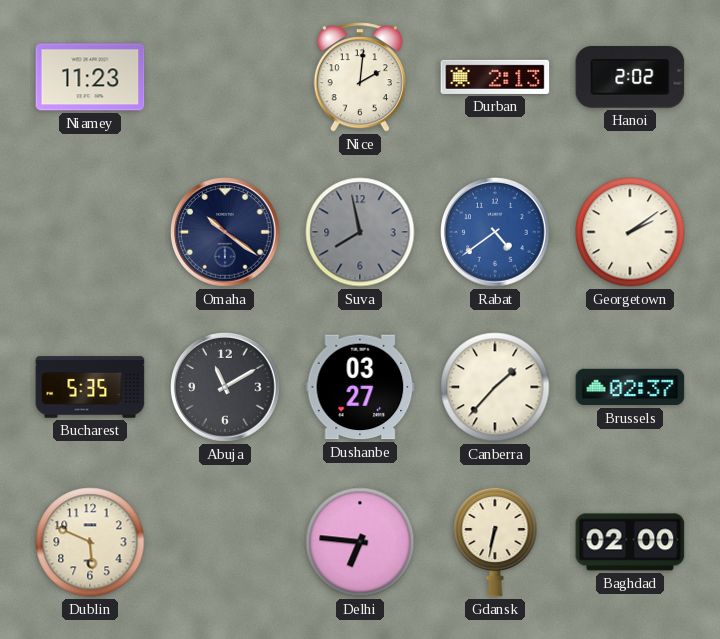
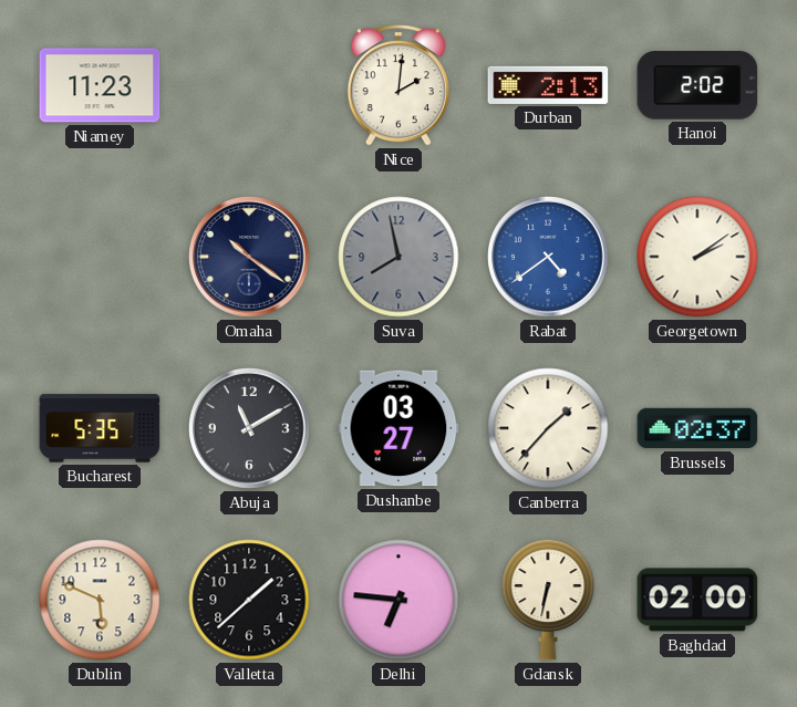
Valletta: none -> 1:38 (249, 600)
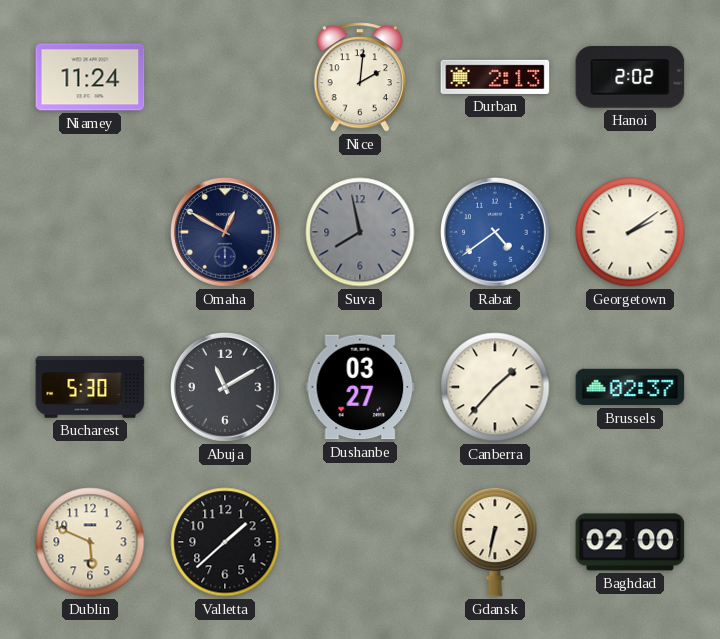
Niamey: 11:23 -> 11:24 (90, 77)
Omaha: 10:21 -> 12:50 (226, 233)
Bucharest: 5:35 -> 5:30 (90, 387)
Delhi: 6:46 -> none (398, 600)
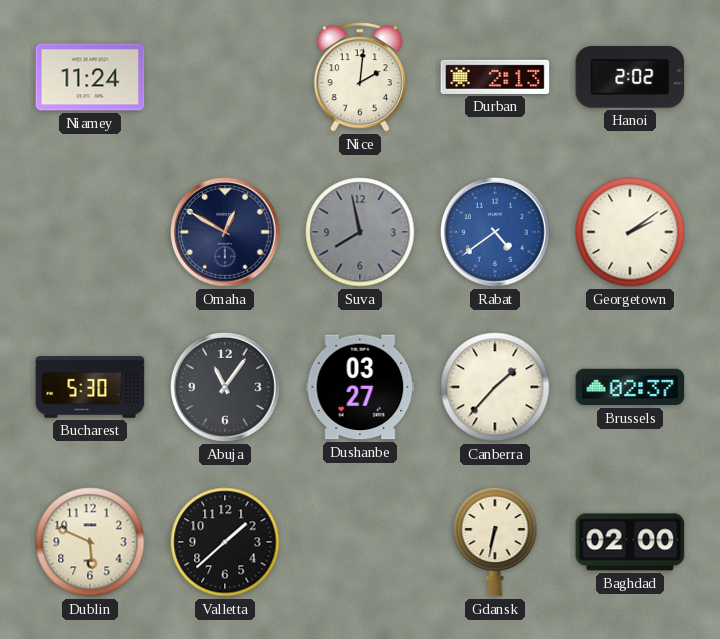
Abuja: 11:10 -> 11:06 (226, 388)
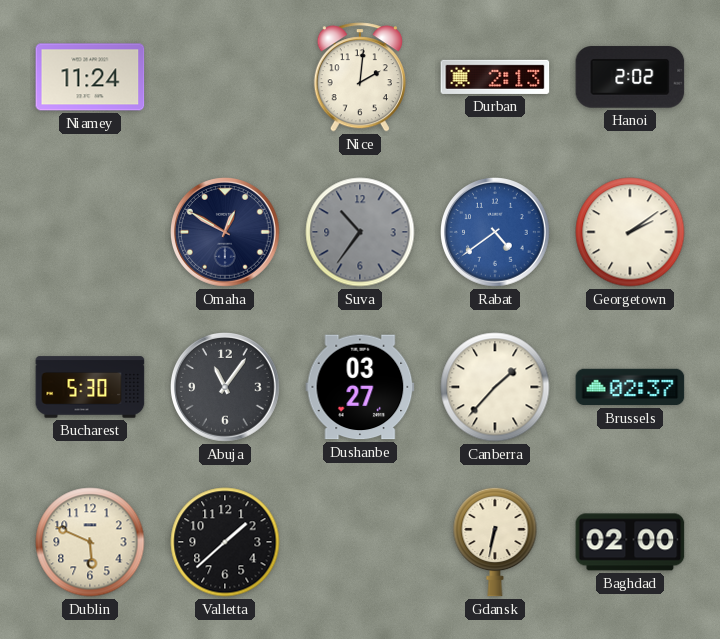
Suva: 7:58 -> 10:36 (360, 232)
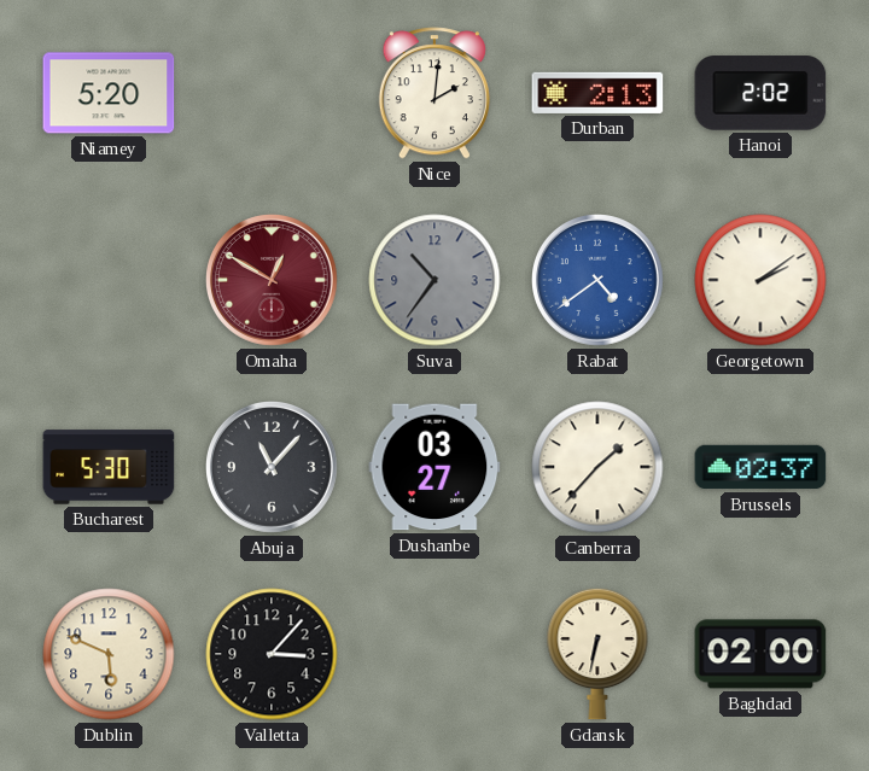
Niamey: 11:24 -> 5:20 (109, 93)
Omaha dial: navy -> burgundy (273, 281)
Abuja: 11:06 -> 11:07 (273, 468)
Valletta: 1:38 -> 3:07 (272, 654)
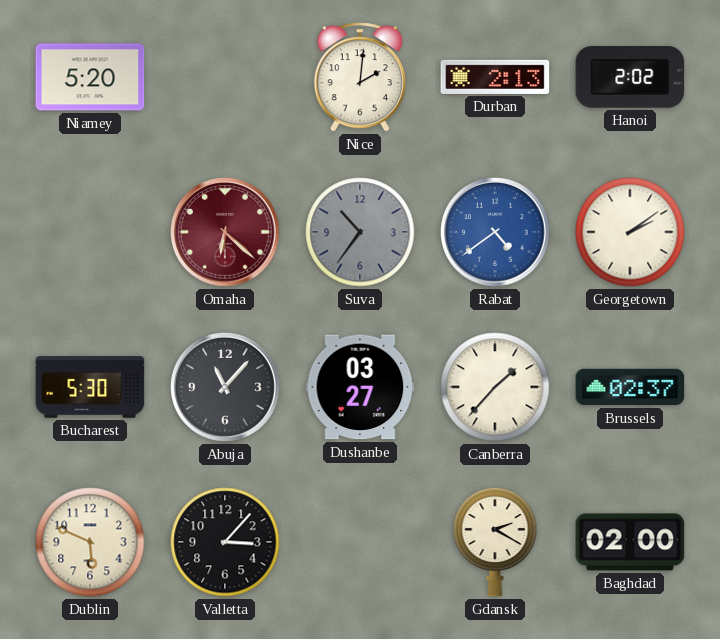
Omaha: 12:50 -> 6:22 (226, 233)
Gdansk: 6:32 -> 2:20 (495, 542)
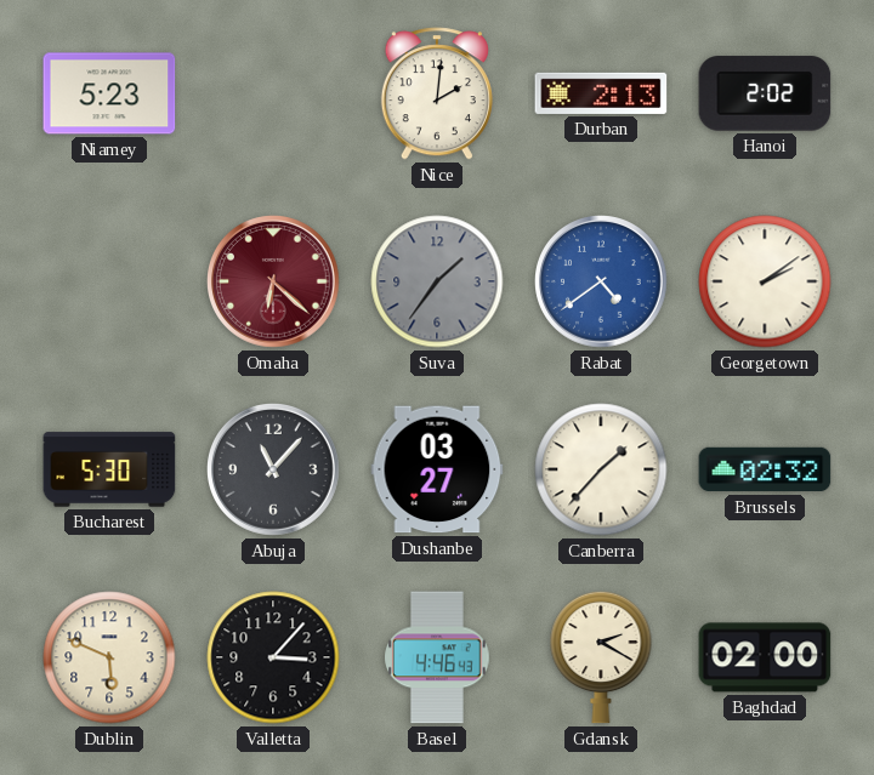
Niamey: 5:20 -> 5:23 (109, 93)
Suva: 10:36 -> 1:36 (437, 281)
Brussels: 02:37 -> 02:32 (765, 469)
Basel: none -> 4:46 (437, 657)
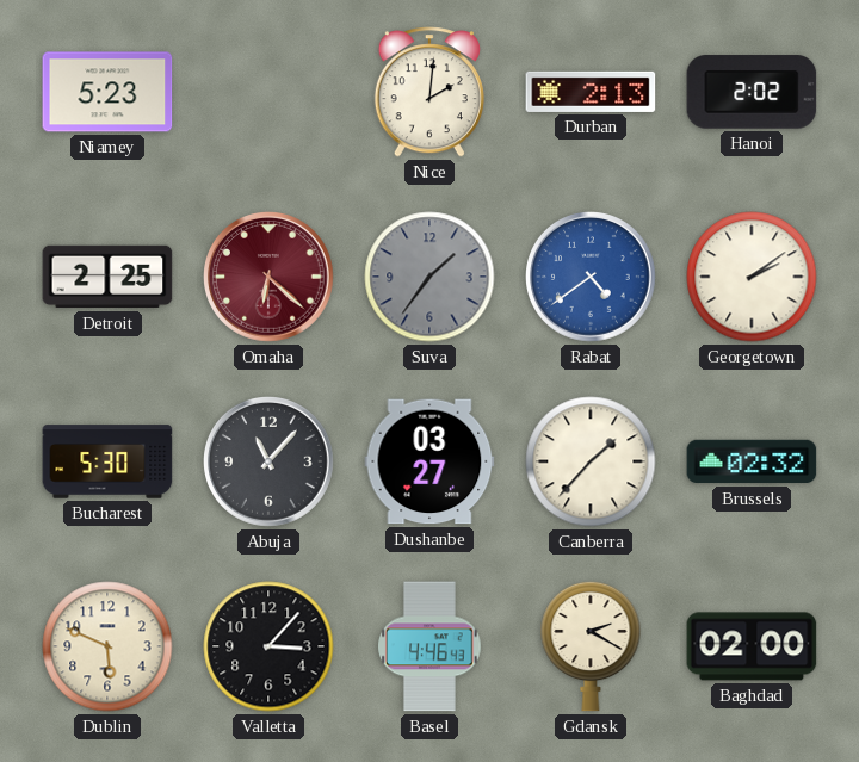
Detroit: none -> 2:25 (107, 277)
